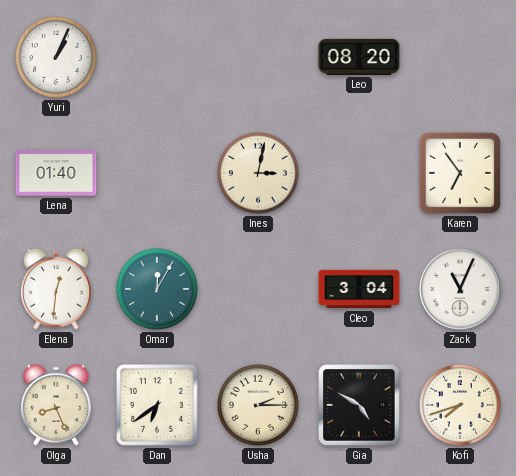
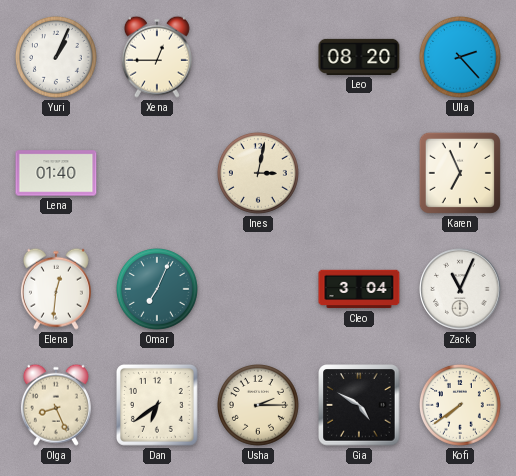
Xena: none -> 12:45 (157, 57)
Ulla: none -> 2:23 (460, 57)
Karen: 6:54 -> 6:56 (460, 173)
Omar: 12:05 -> 7:04 (157, 289)
Kofi: 7:42 -> 7:39 (460, 405)
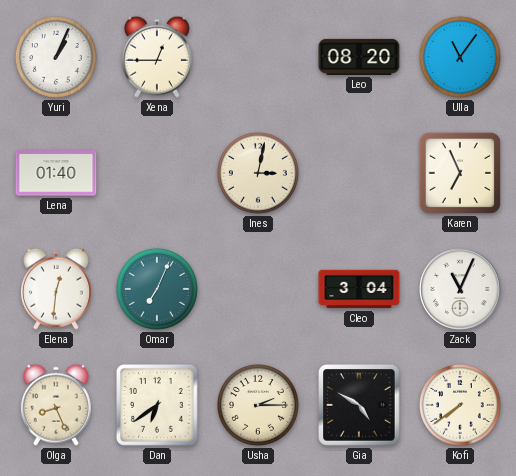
Ulla: 2:23 -> 11:06 (460, 57)
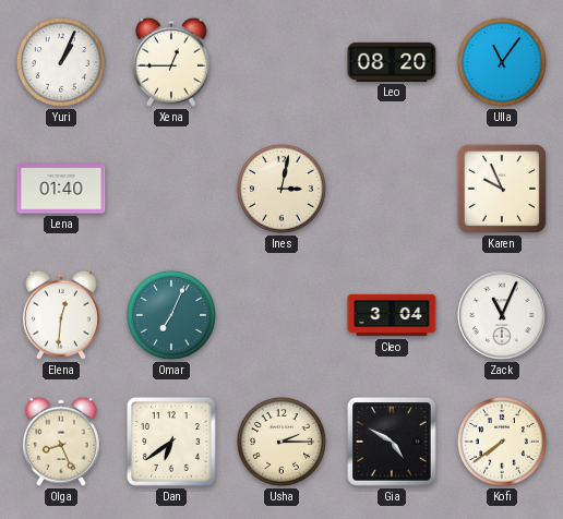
Karen: 6:56 -> 9:56 (502, 189)
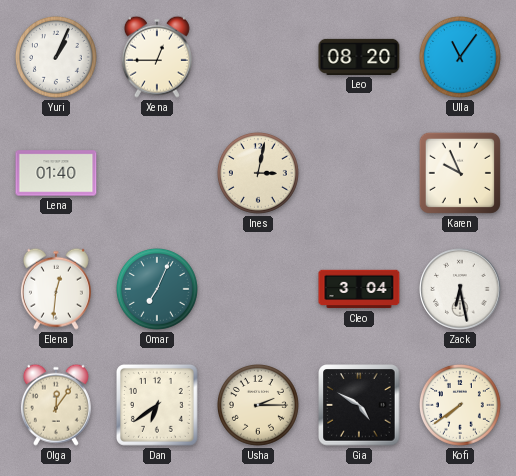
Zack: 11:04 -> 6:28 (460, 289)
Olga: 8:26 -> 12:06 (56, 405)
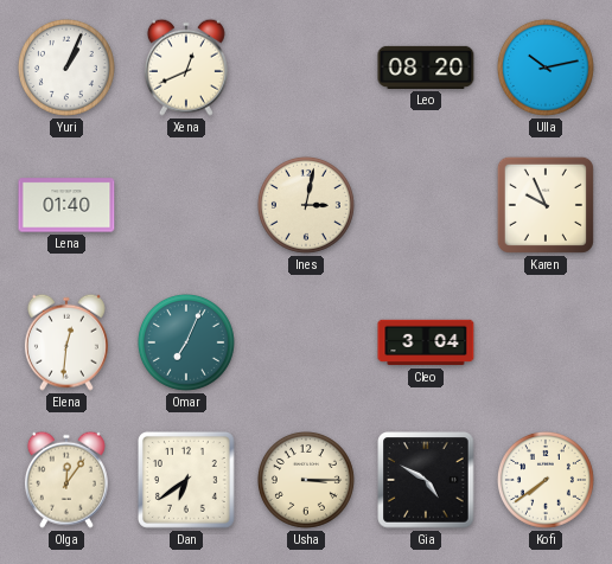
Xena: 12:45 -> 12:41 (186, 68)
Ulla: 11:06 -> 10:13 (546, 68)
Zack: 6:28 -> none (460, 289)
Usha: 2:15 -> 3:15 (306, 480)
